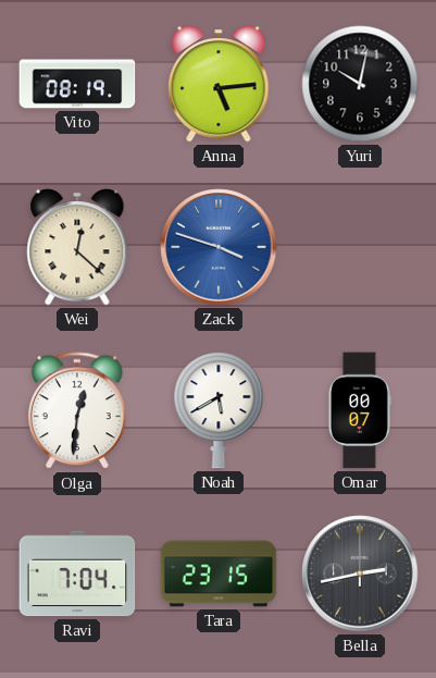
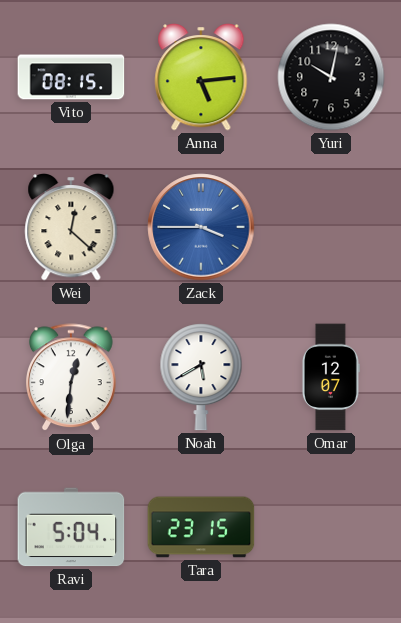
Vito: 08:19 -> 08:15 (71, 77)
Zack: 3:48 -> 3:45 (201, 227)
Omar: 00:07 -> 12:07 (330, 377)
Ravi: 7:04 -> 5:04 (71, 527)
Bella: 2:43 -> none (360, 574)
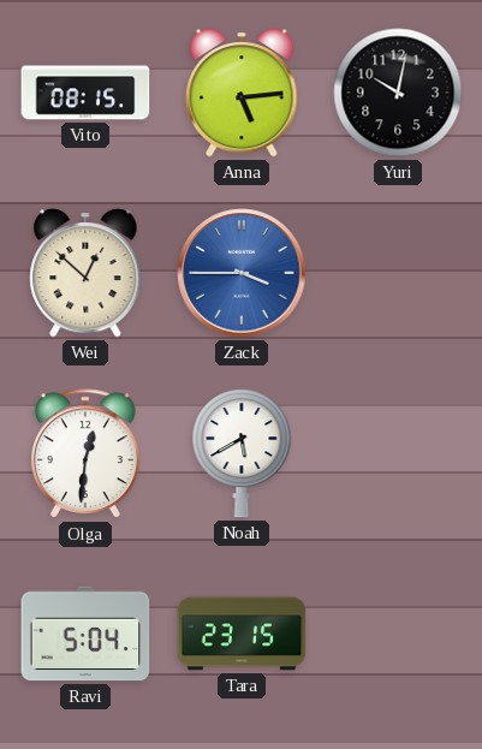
Wei: 12:22 -> 12:52 (85, 273)
Omar: 12:07 -> none (330, 377)
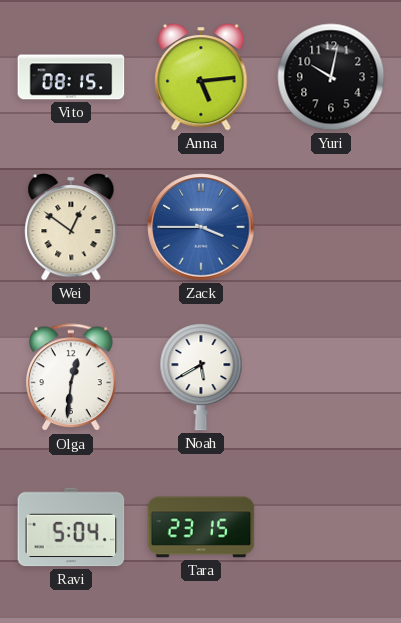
Wei: 12:52 -> 12:51 (71, 227)
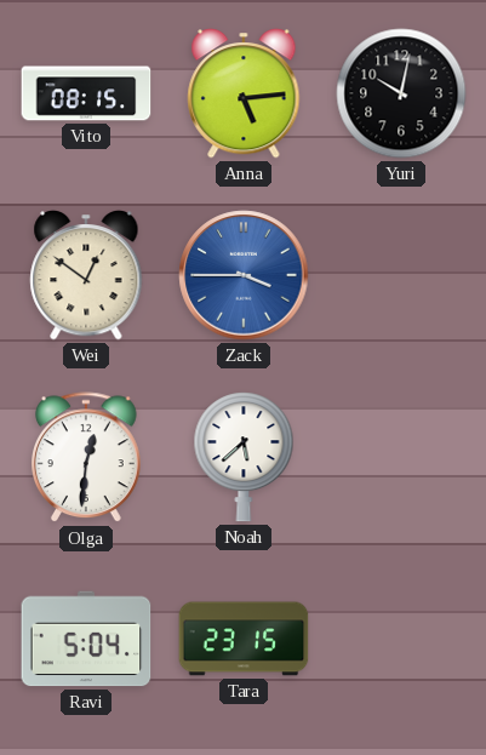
Noah: 5:40 -> 5:38 (244, 457)
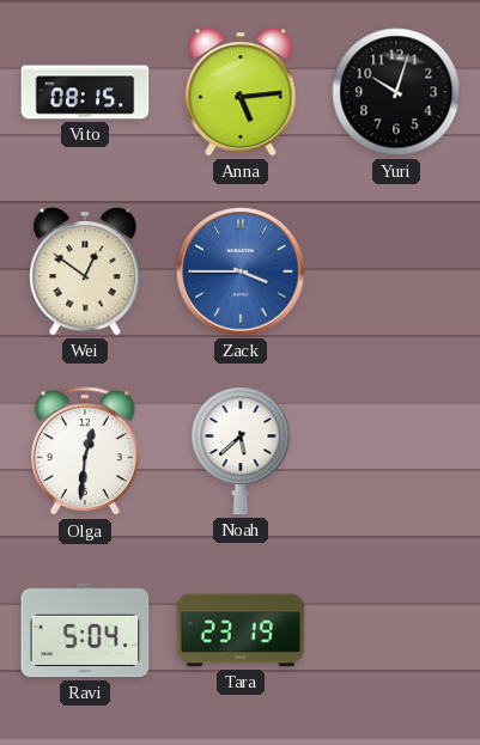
Yuri: 10:02 -> 10:03 (396, 92)
Tara: 23:15 -> 23:19 (241, 630)
